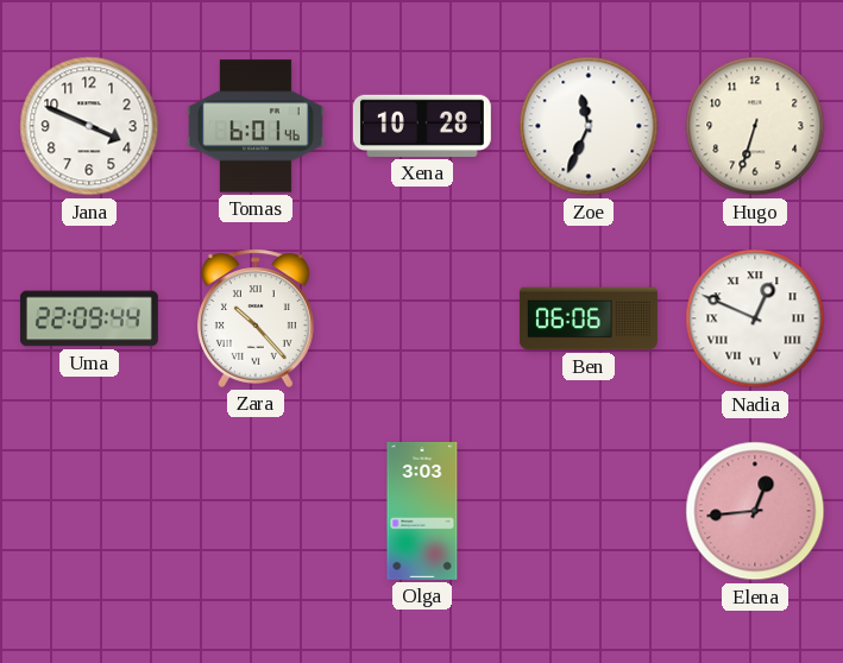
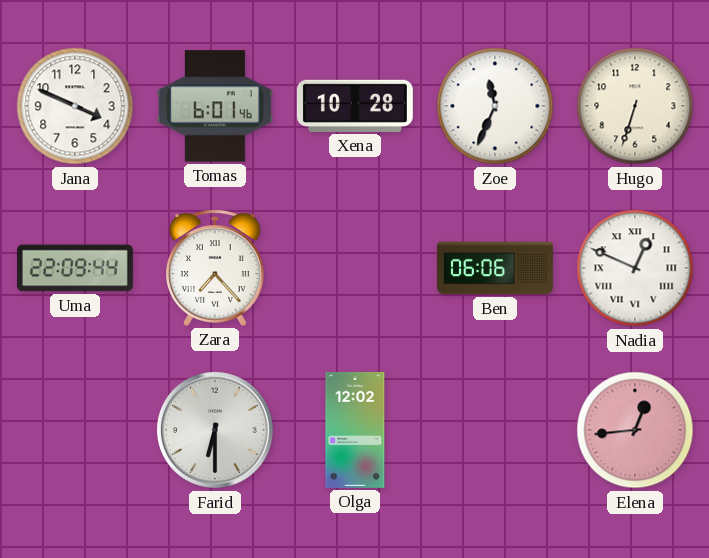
Zara: 10:23 -> 7:23 (216, 268)
Farid: none -> 6:30 (216, 431)
Olga: 3:03 -> 12:02 (355, 430)
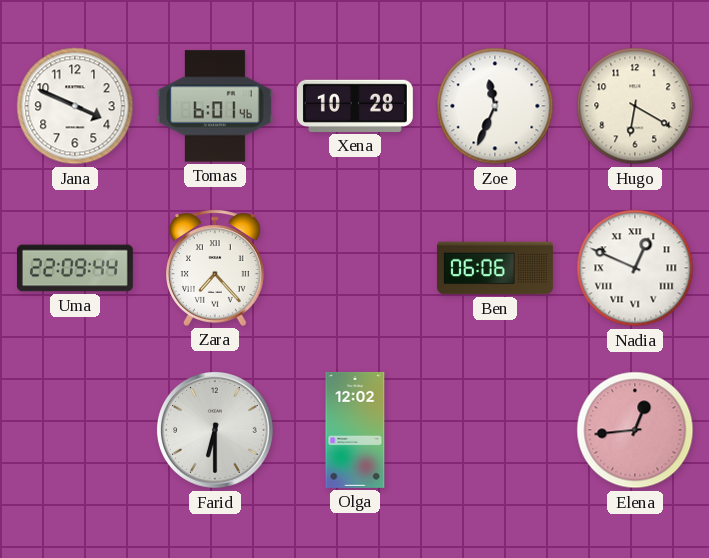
Hugo: 6:33 -> 6:20 (635, 106)
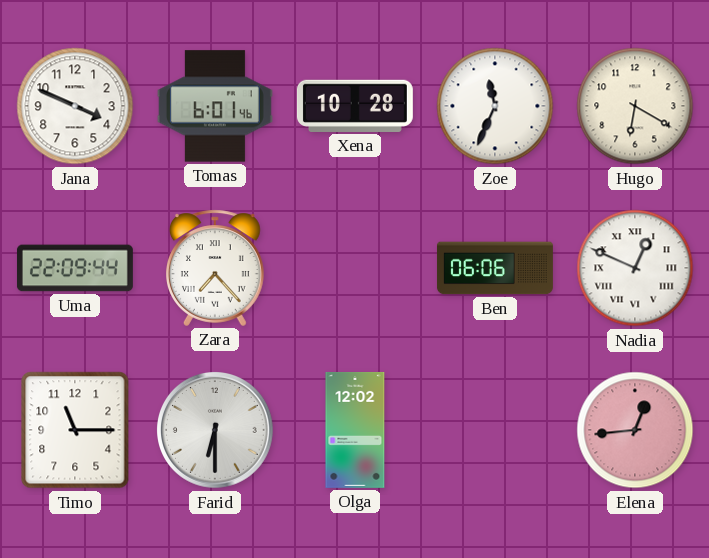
Timo: none -> 11:15 (75, 430)
